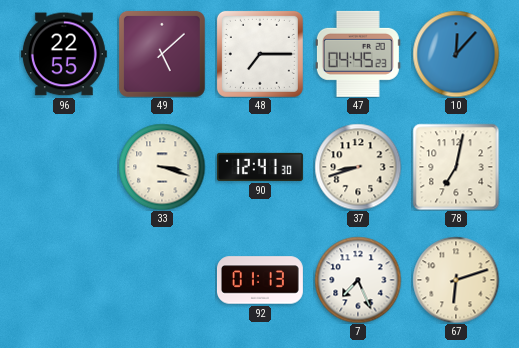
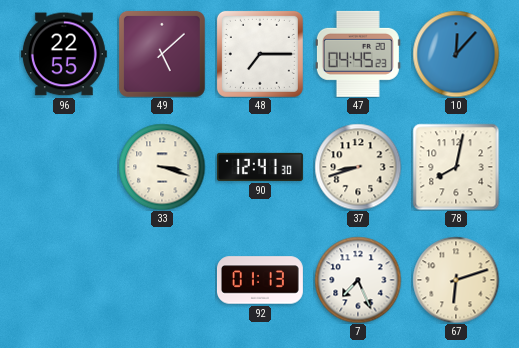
78: 7:02 -> 8:02 (456, 167)
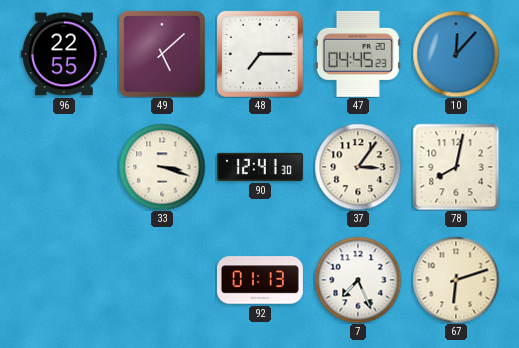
37: 8:42 -> 3:06 (358, 167)
